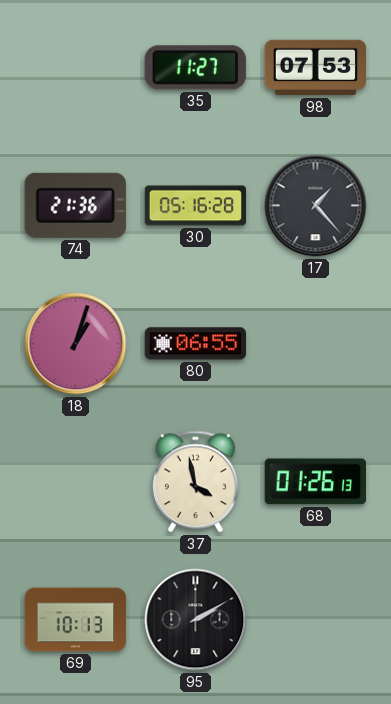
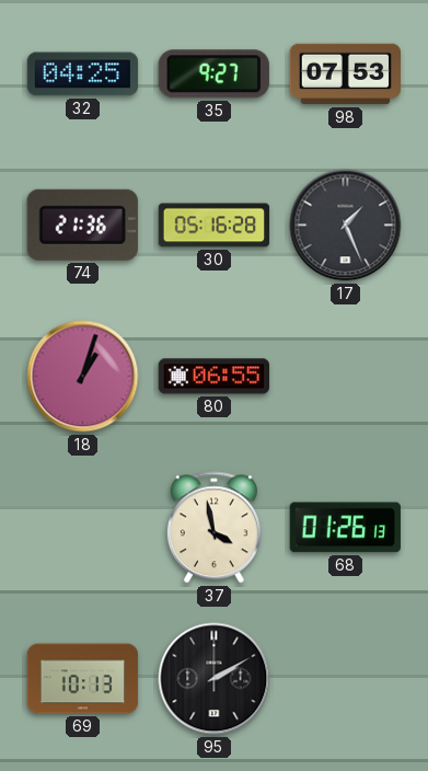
32: none -> 04:25 (82, 74)
35: 11:27 -> 9:27 (213, 74)
17: 1:23 -> 1:26 (346, 226)
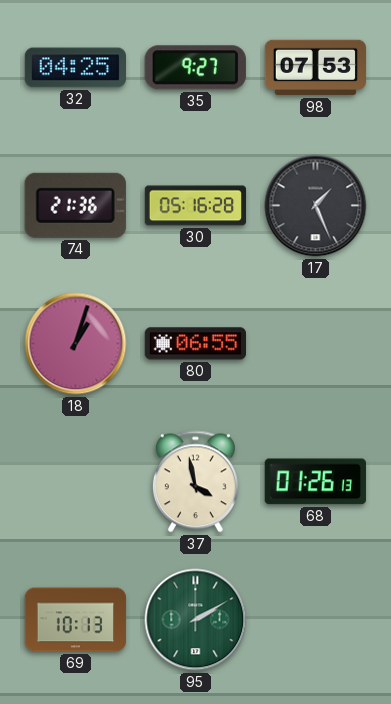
95 dial: black -> green (196, 620)
